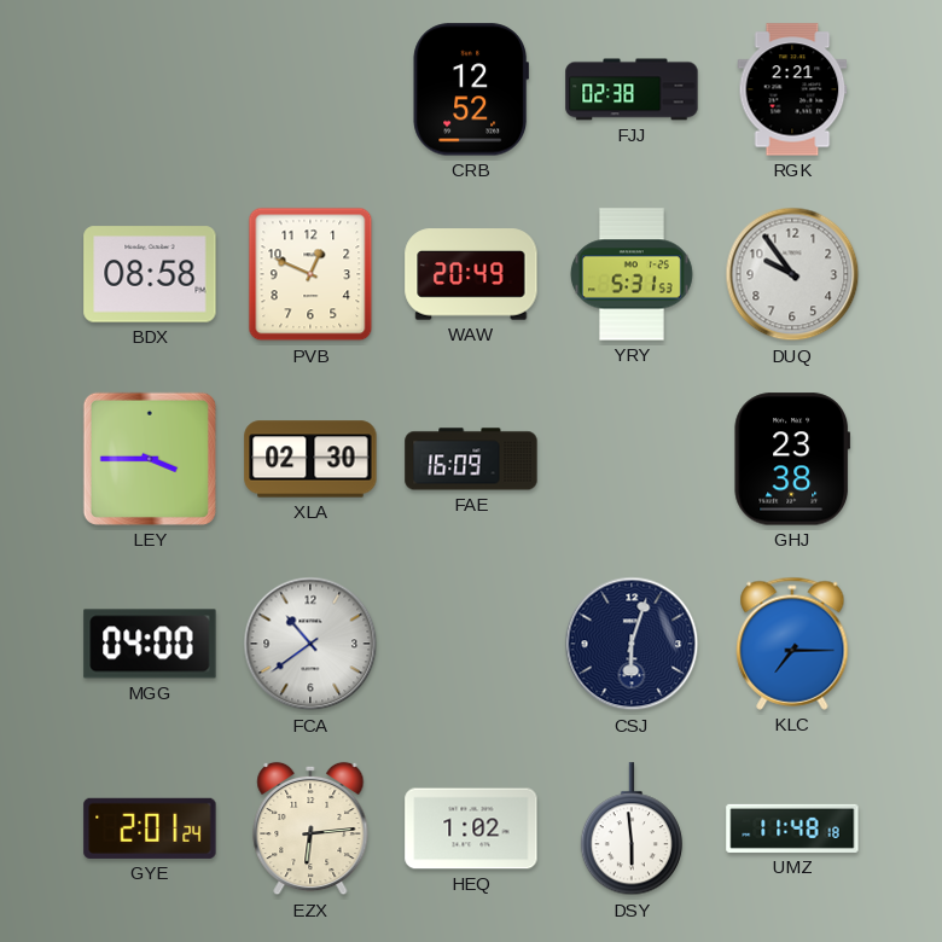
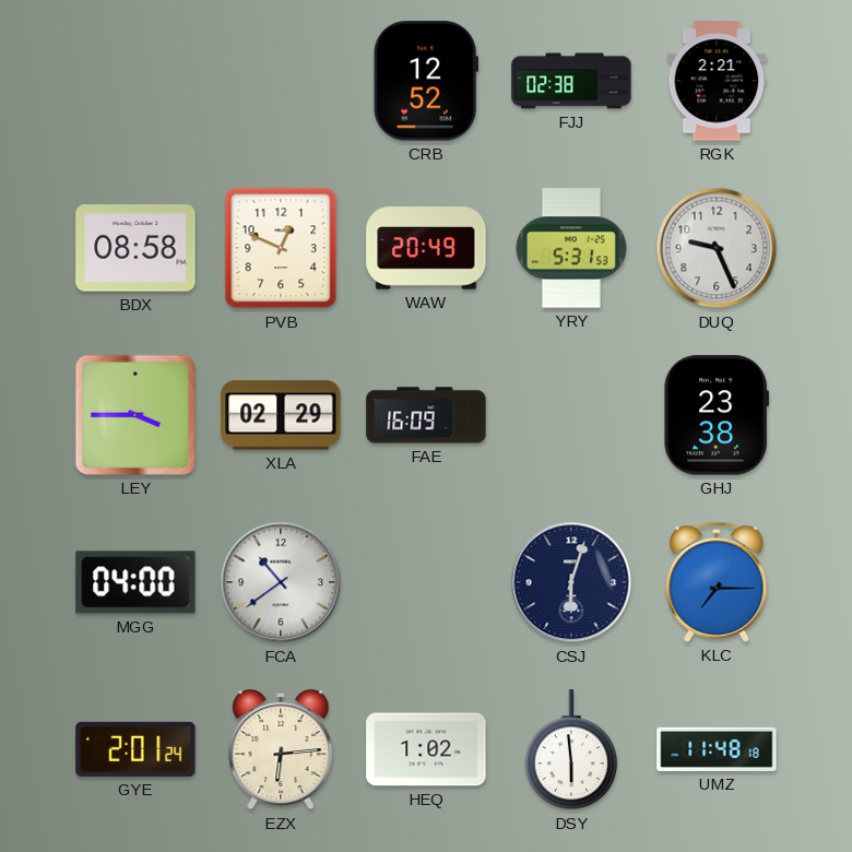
DUQ: 9:54 -> 9:26 (717, 248)
XLA: 02:30 -> 02:29 (281, 415)
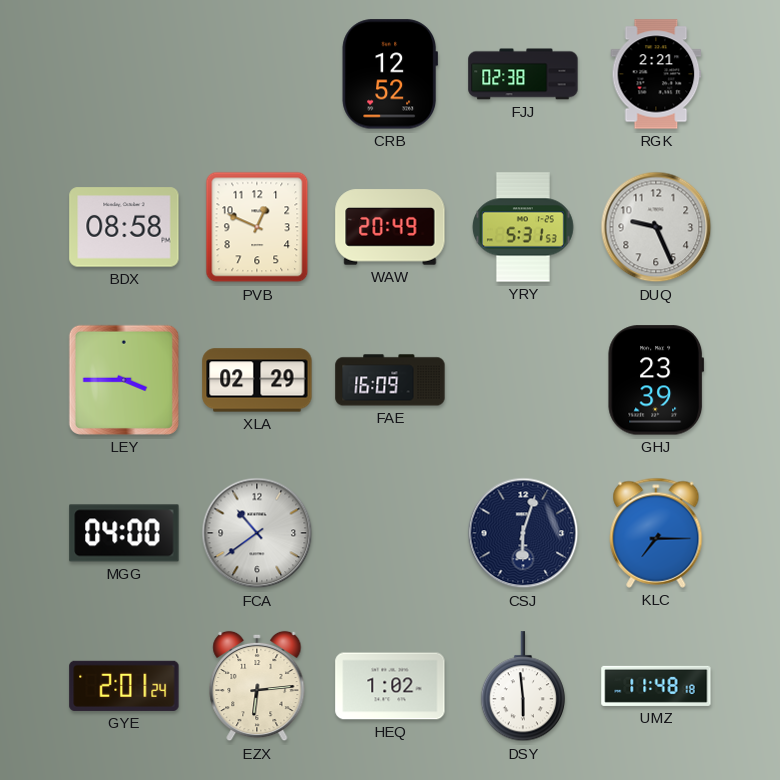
GHJ: 23:38 -> 23:39 (656, 380)
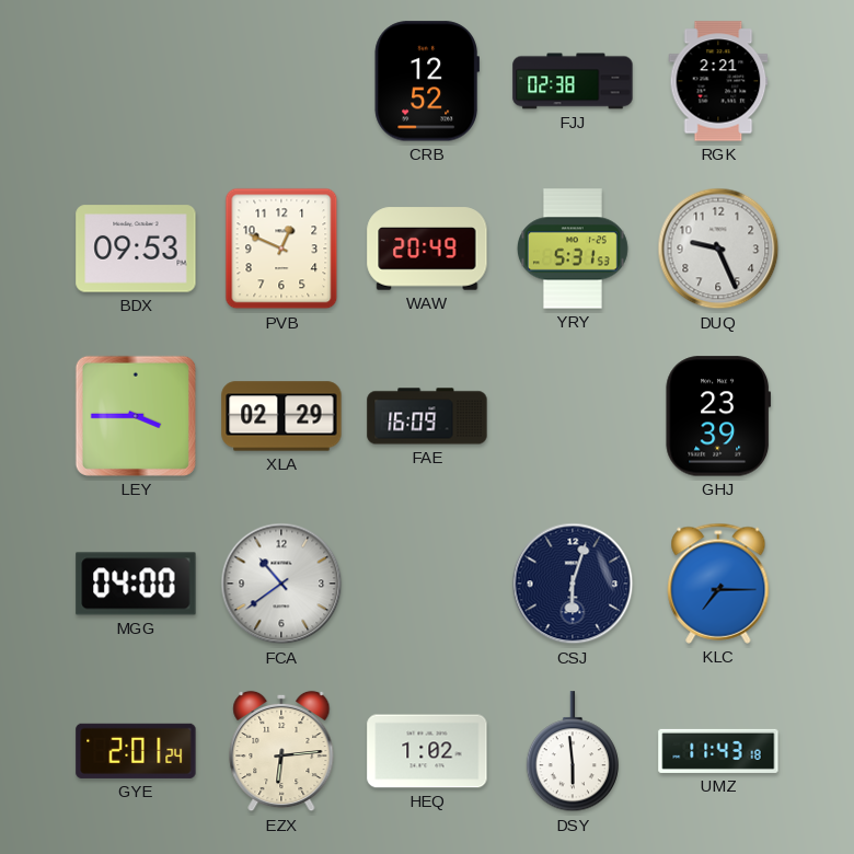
BDX: 08:58 -> 09:53 (136, 249)
UMZ: 11:48 -> 11:43 (718, 751)
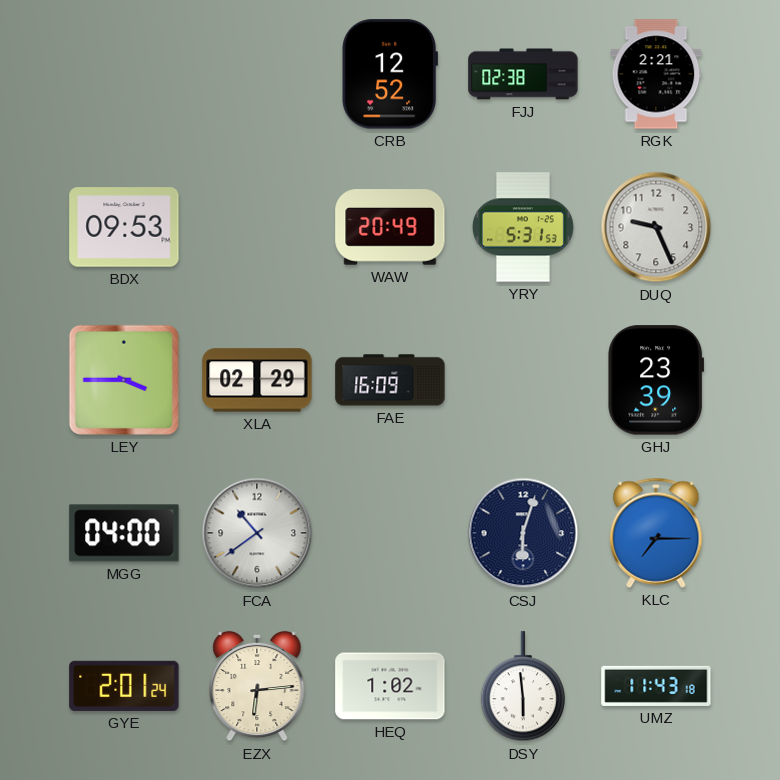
PVB: 12:49 -> none (281, 249)
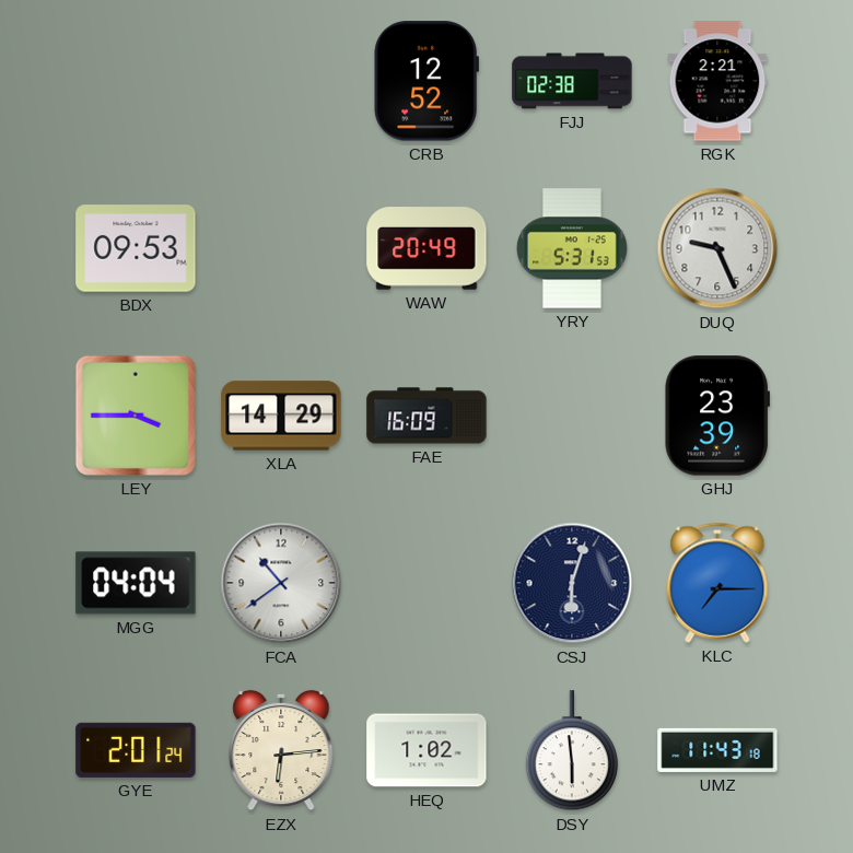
XLA: 02:29 -> 14:29 (281, 416)
MGG: 04:00 -> 04:04 (136, 583)
